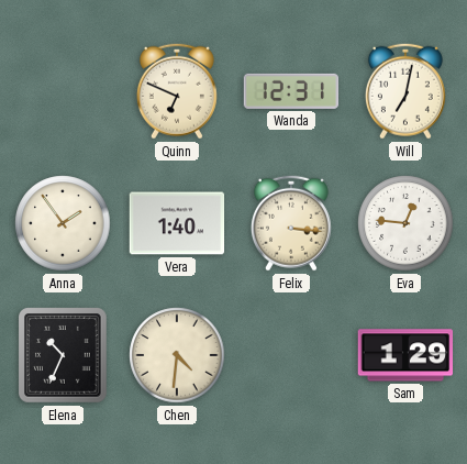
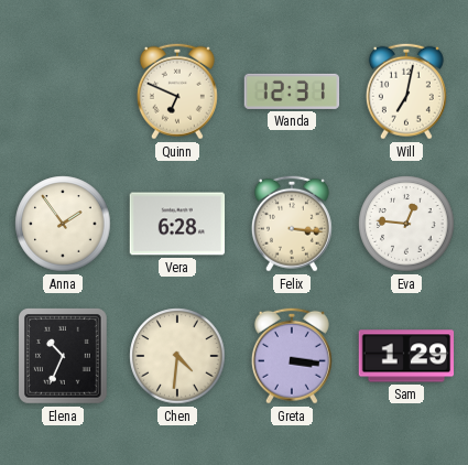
Vera: 1:40 -> 6:28 (177, 224)
Greta: none -> 3:16 (292, 356)
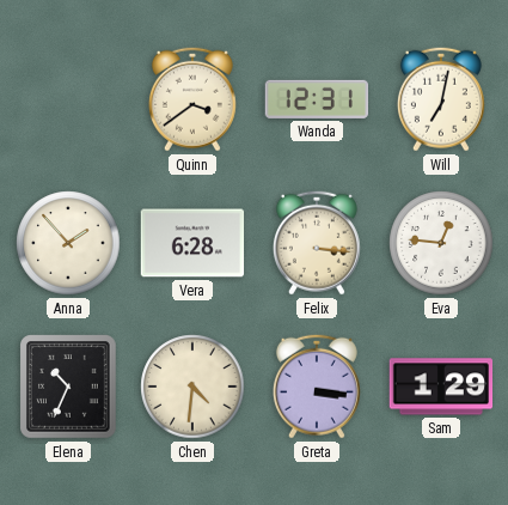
Quinn: 6:49 -> 3:39 (192, 99)
Anna: 1:54 -> 1:53 (68, 243)
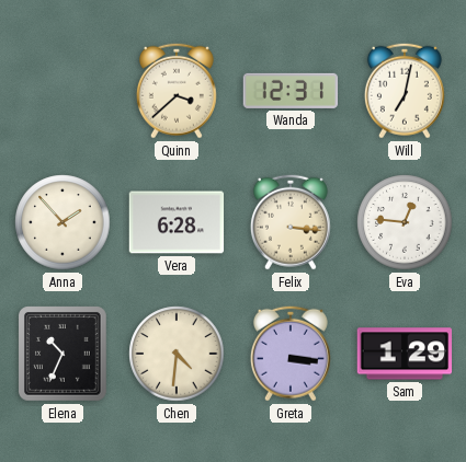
Quinn: 3:39 -> 3:38 (177, 91)
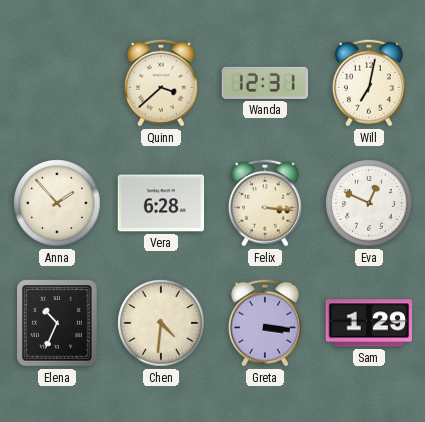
Eva: 12:46 -> 12:49 (369, 203)
